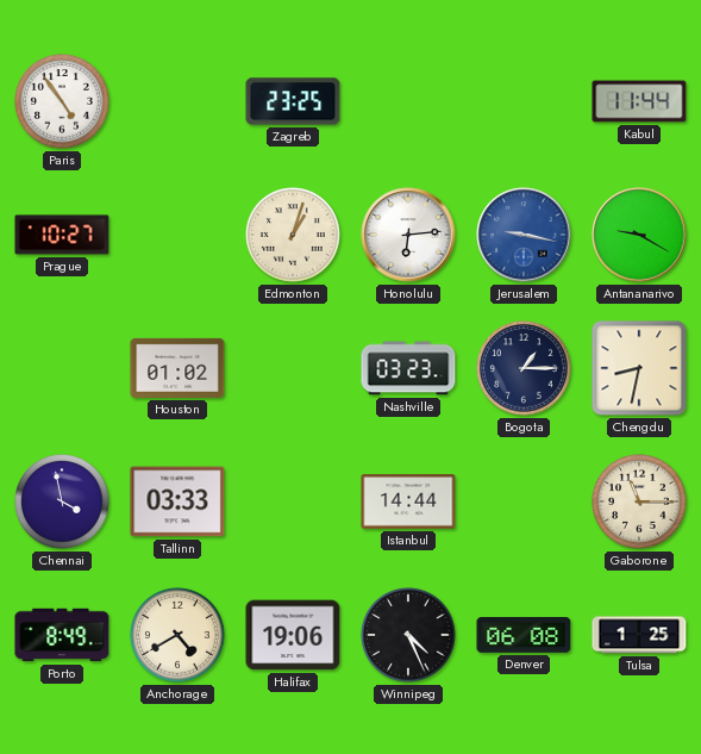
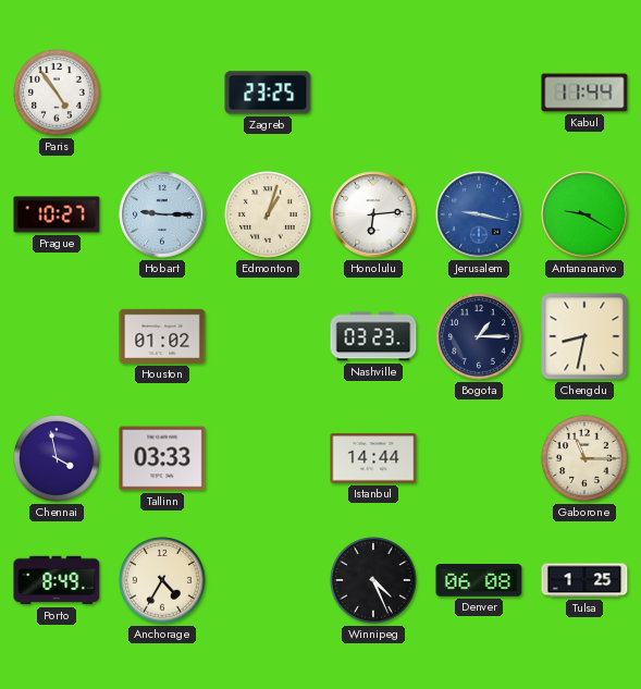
Hobart: none -> 9:15 (162, 214)
Anchorage: 4:40 -> 4:35 (162, 580)
Halifax: 19:06 -> none (293, 635)
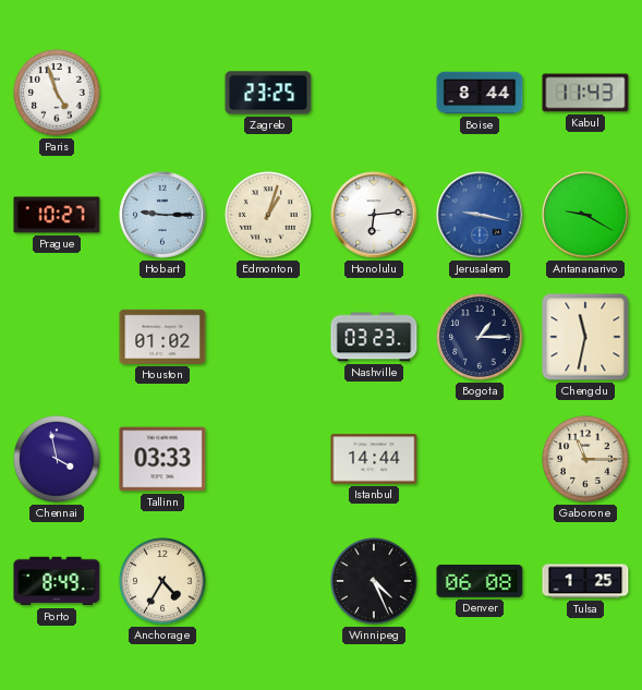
Paris: 4:54 -> 4:57 (57, 93)
Boise: none -> 8:44 (480, 93)
Kabul: 11:44 -> 11:43 (585, 93)
Chengdu: 8:32 -> 11:32 (585, 337)
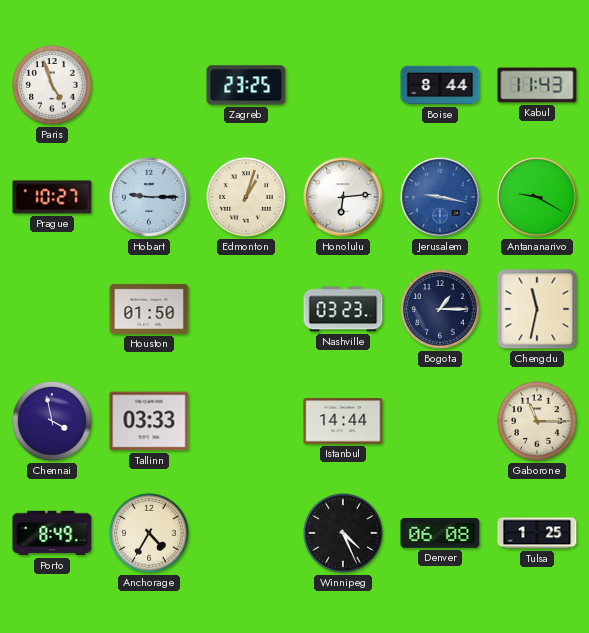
Houston: 01:02 -> 01:50 (149, 309)
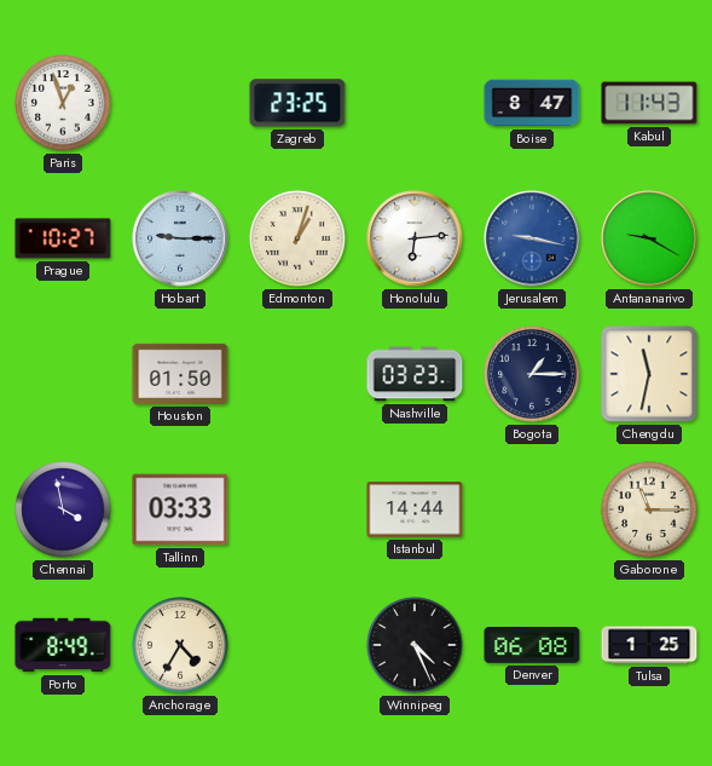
Paris: 4:57 -> 12:57 (63, 103)
Boise: 8:44 -> 8:47 (532, 103)
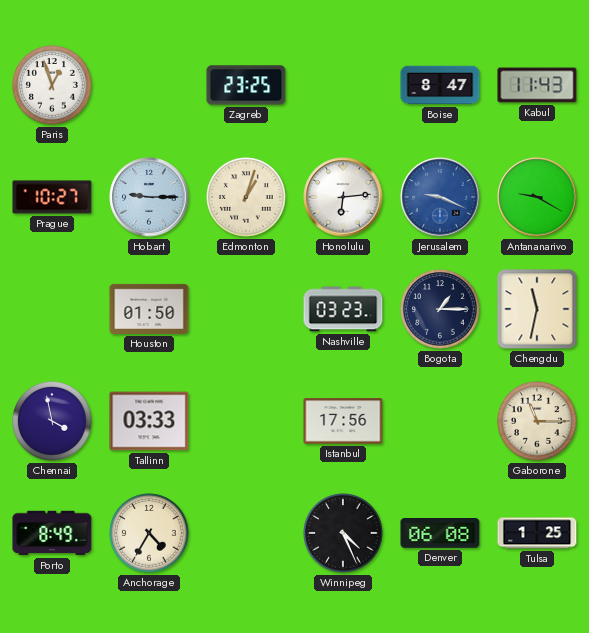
Jerusalem: 9:17 -> 9:19 (440, 197)
Istanbul: 14:44 -> 17:56 (343, 421)
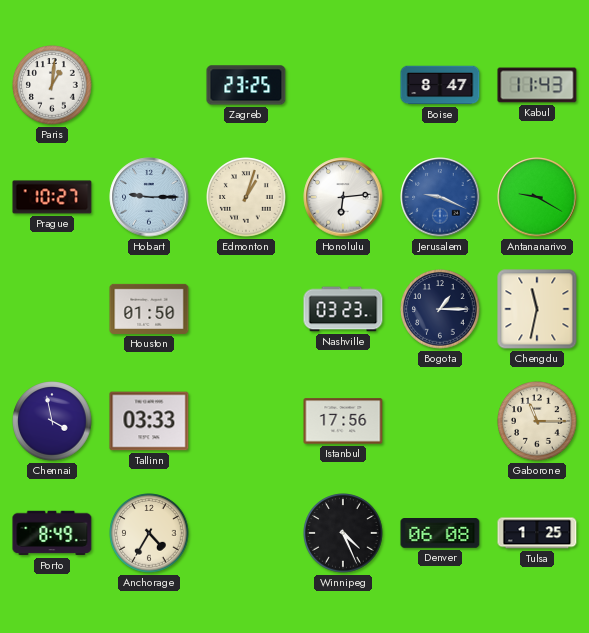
Paris: 12:57 -> 1:01 (52, 85)
